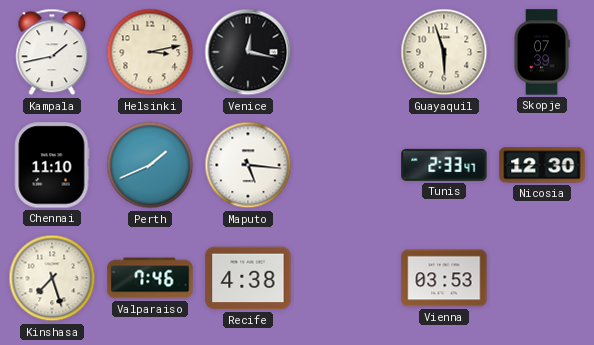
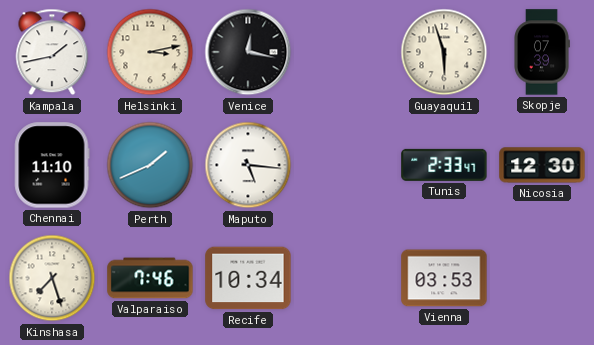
Recife: 4:38 -> 10:34 (248, 278)
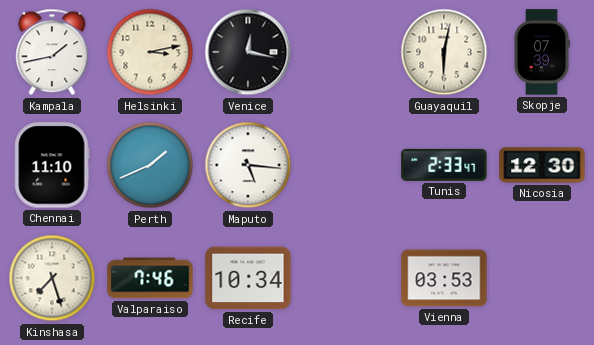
Guayaquil: 5:57 -> 6:02 (444, 52)
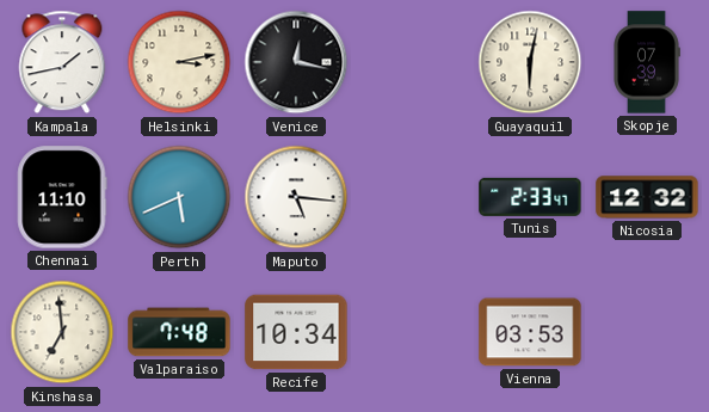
Perth: 1:41 -> 5:41 (179, 197)
Nicosia: 12:30 -> 12:32 (647, 197)
Kinshasa: 7:27 -> 6:59 (62, 332)
Valparaiso: 7:46 -> 7:48 (179, 332)
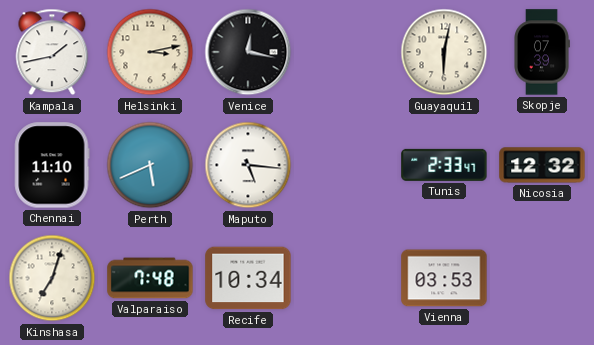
Kinshasa: 6:59 -> 7:03 (52, 278)
